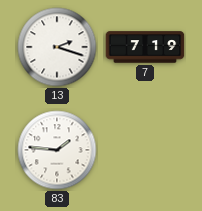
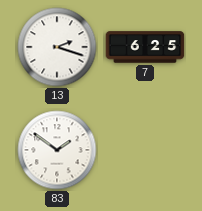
7: 7:19 -> 6:25 (145, 47)
83: 1:46 -> 1:51 (57, 150)
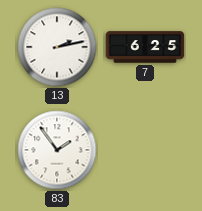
13: 2:18 -> 2:13 (57, 47)
83: 1:51 -> 1:54 (57, 150)
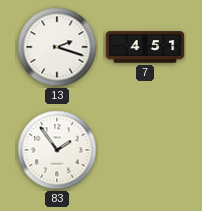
13: 2:13 -> 2:18 (57, 47)
7: 6:25 -> 4:51 (145, 47)
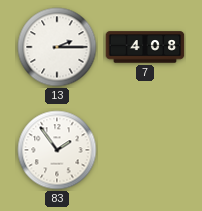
13: 2:18 -> 2:15 (57, 47)
7: 4:51 -> 4:08 (145, 47)
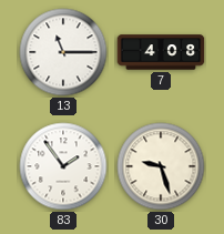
13: 2:15 -> 11:15 (63, 52)
30: none -> 9:27 (161, 166)
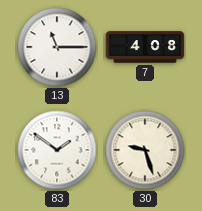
83: 1:54 -> 1:51 (57, 150)
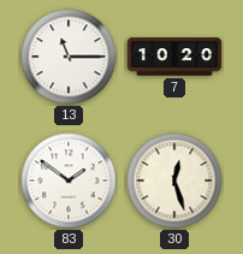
7: 4:08 -> 10:20 (174, 57)
30: 9:27 -> 12:27 (174, 181)
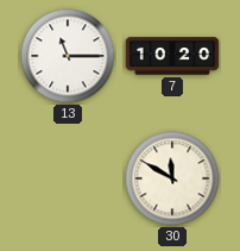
83: 1:51 -> none (69, 181)
30: 12:27 -> 11:50 (172, 178)
